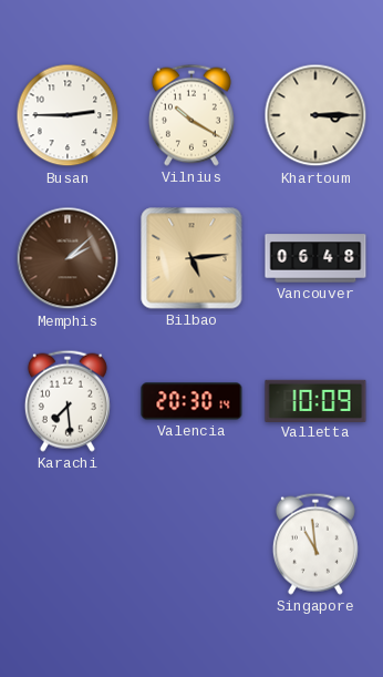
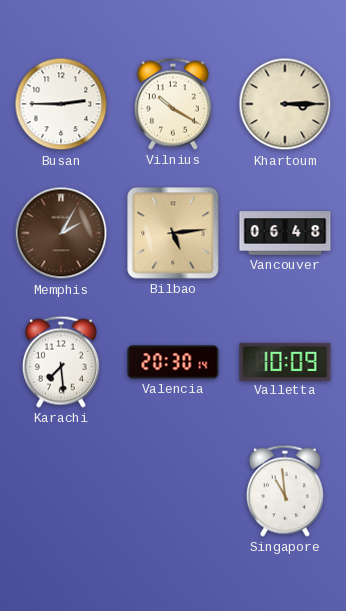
Memphis: 2:08 -> 2:05 (61, 233)
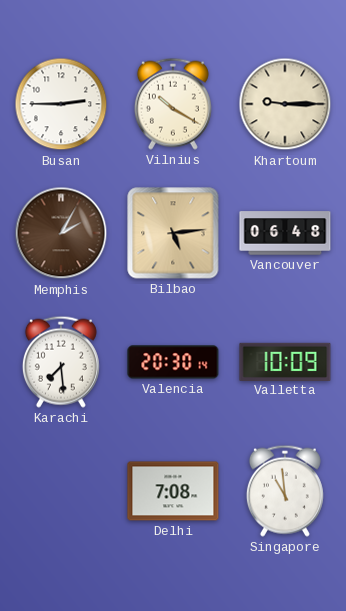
Khartoum: 3:15 -> 9:15 (285, 104)
Delhi: none -> 7:08 (173, 491)
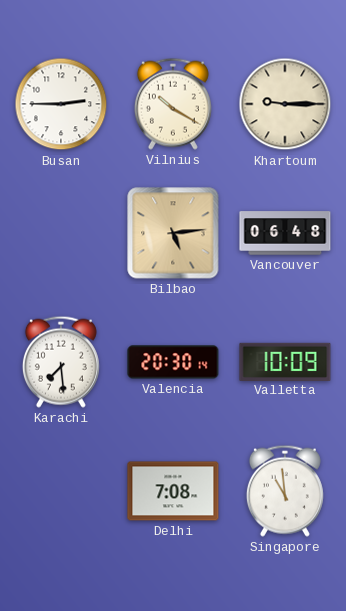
Memphis: 2:05 -> none (61, 233)
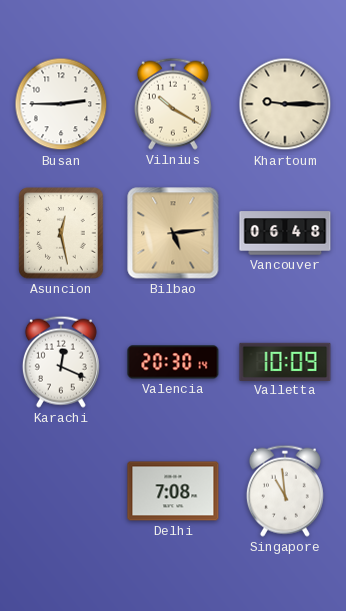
Asuncion: none -> 12:28 (61, 233)
Karachi: 7:29 -> 12:19 (61, 362)
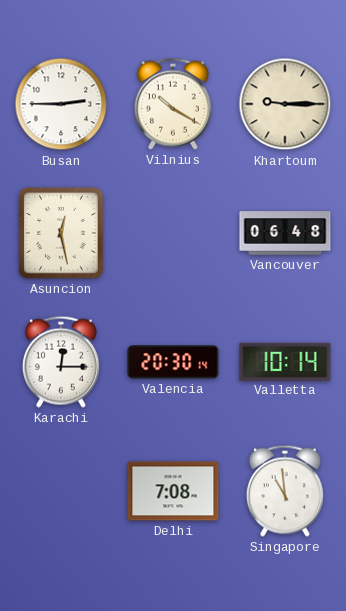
Bilbao: 5:14 -> none (173, 233)
Karachi: 12:19 -> 12:15 (61, 362)
Valletta: 10:09 -> 10:14 (285, 361)
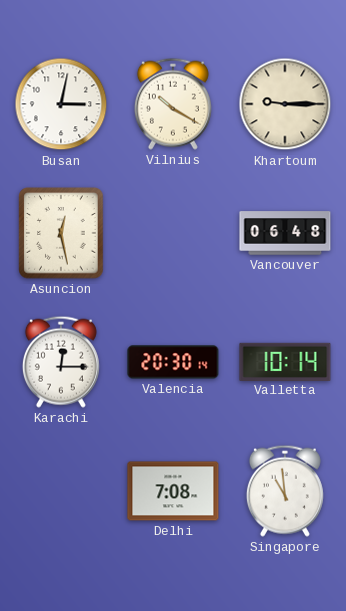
Busan: 2:45 -> 3:02 (61, 104)
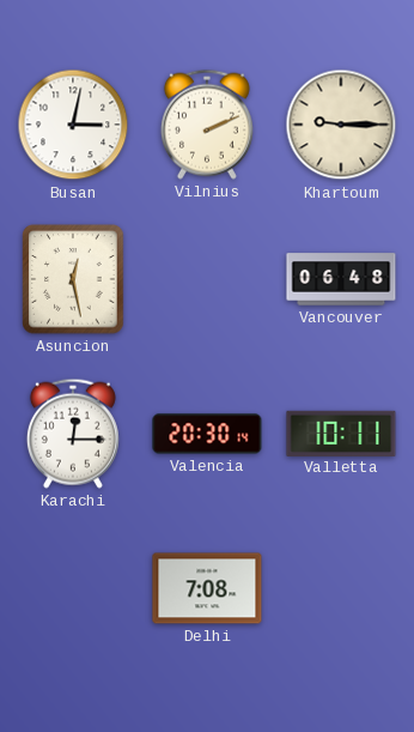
Vilnius: 10:20 -> 2:11 (207, 125)
Valletta: 10:14 -> 10:11 (341, 432)
Singapore: 10:59 -> none (285, 491)
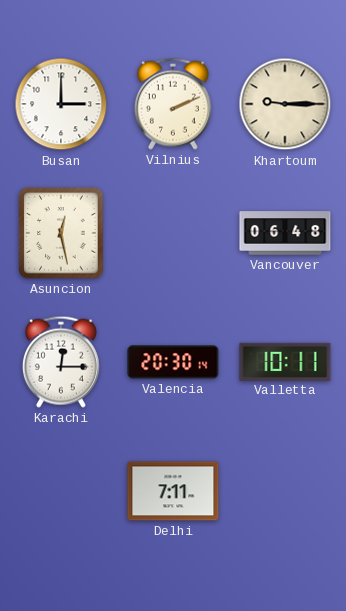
Busan: 3:02 -> 3:00 (61, 104)
Delhi: 7:08 -> 7:11 (173, 491)
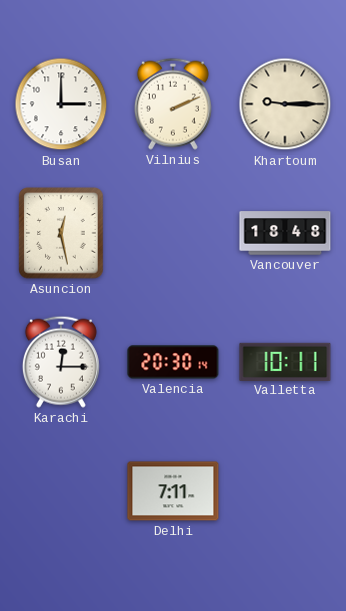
Vancouver: 06:48 -> 18:48 (285, 233)
